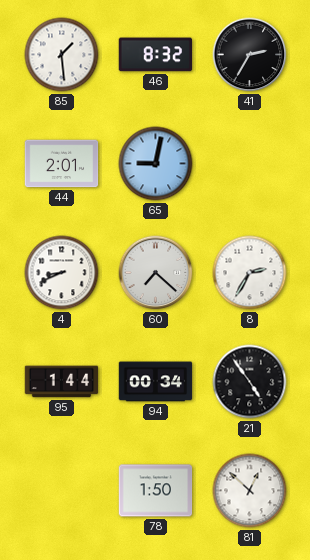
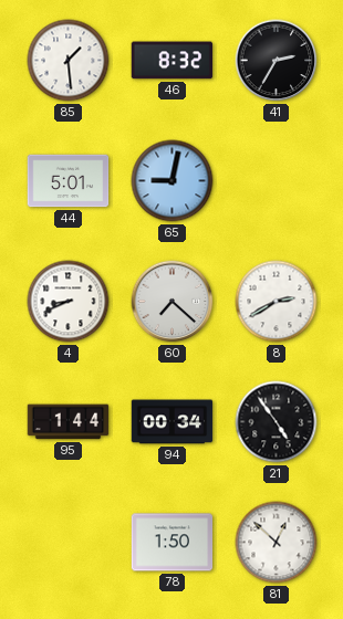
44: 2:01 -> 5:01 (69, 181)
8: 2:35 -> 2:40 (277, 302)
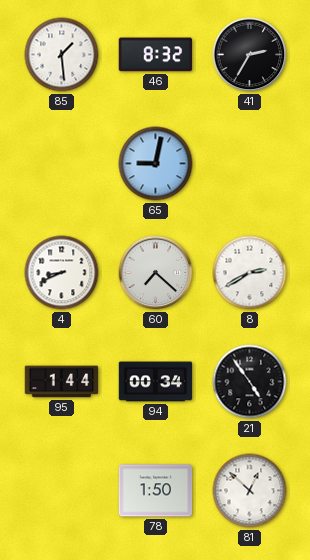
44: 5:01 -> none (69, 181)
